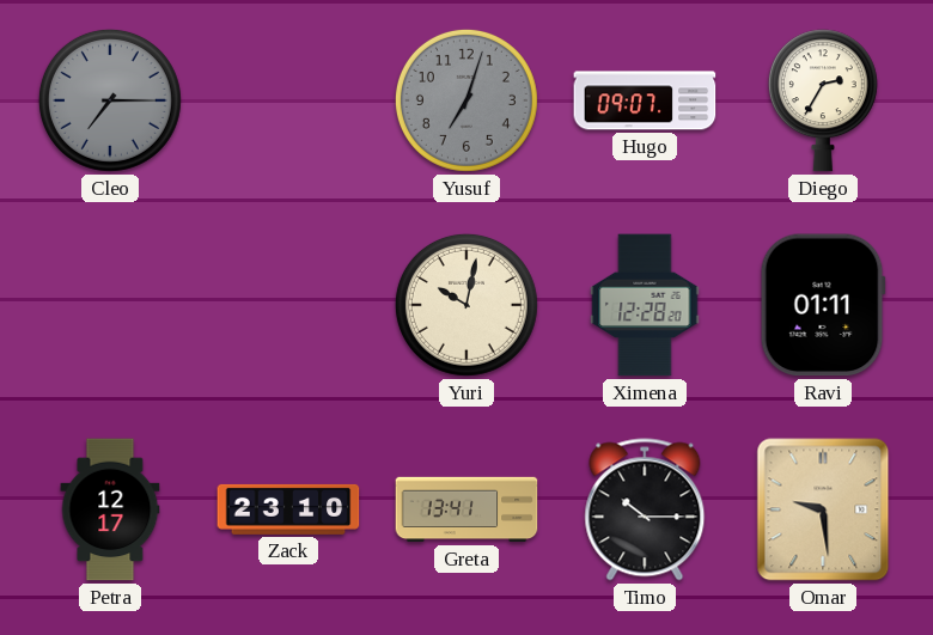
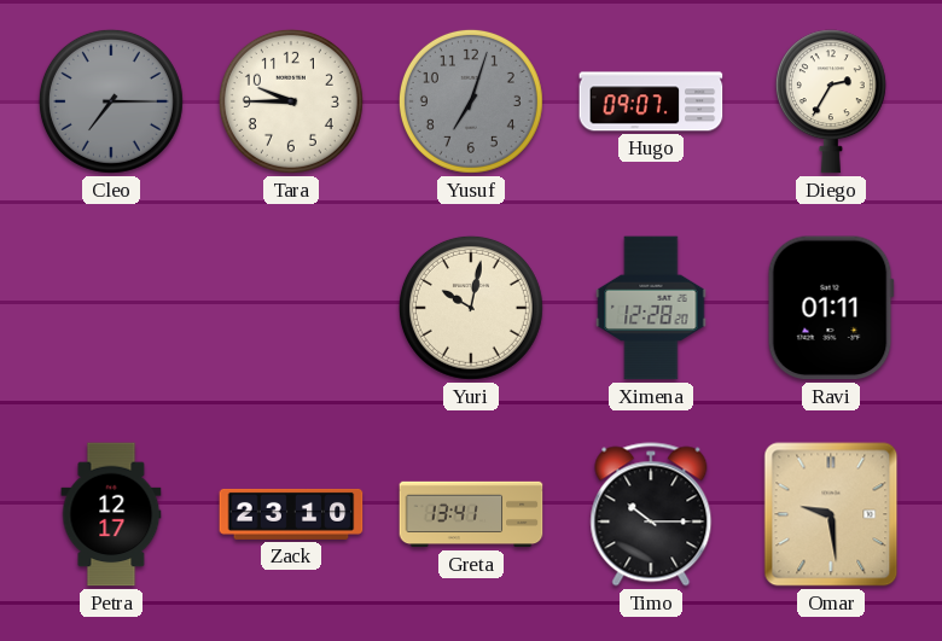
Tara: none -> 9:45 (291, 101)
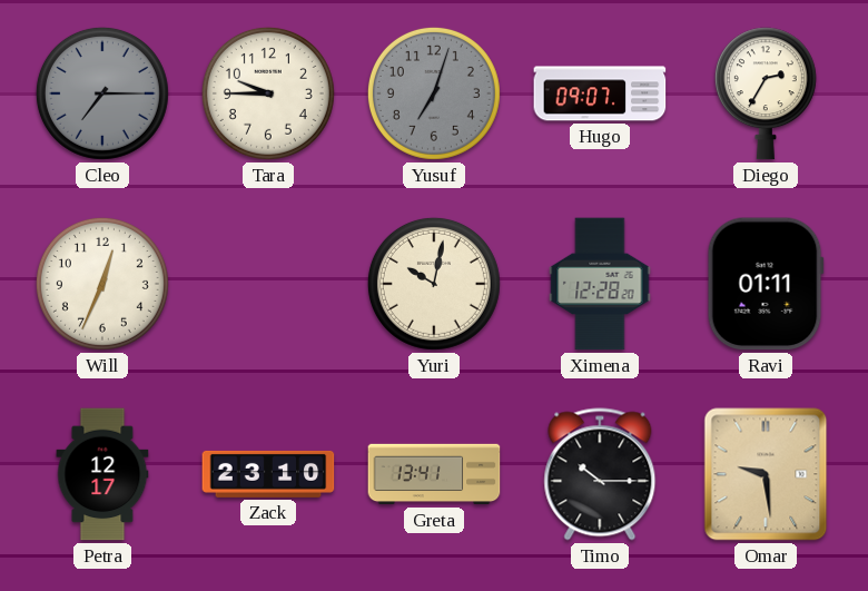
Will: none -> 12:34 (102, 284)
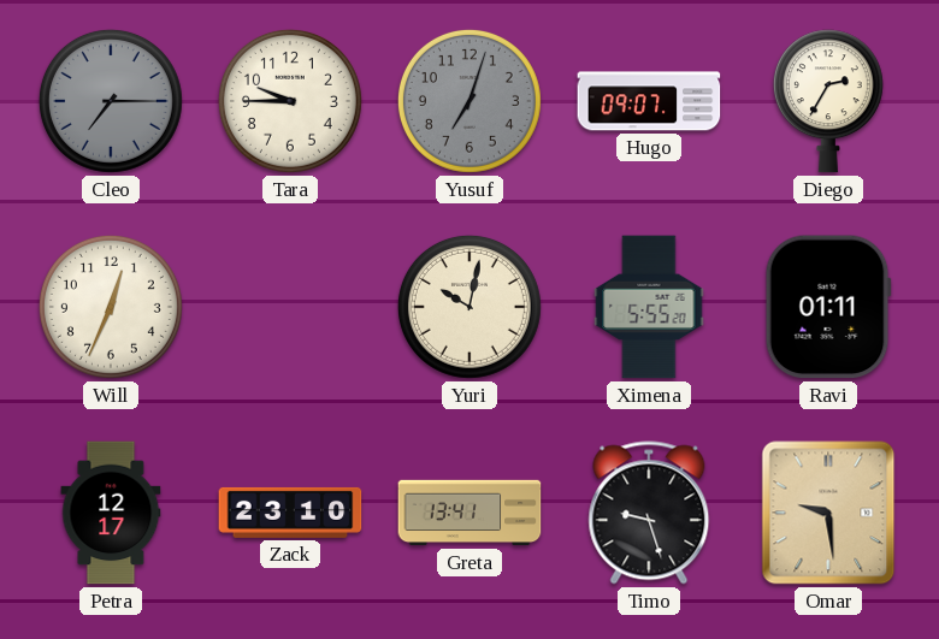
Ximena: 12:28 -> 5:55 (649, 307)
Timo: 10:15 -> 9:27 (649, 513)
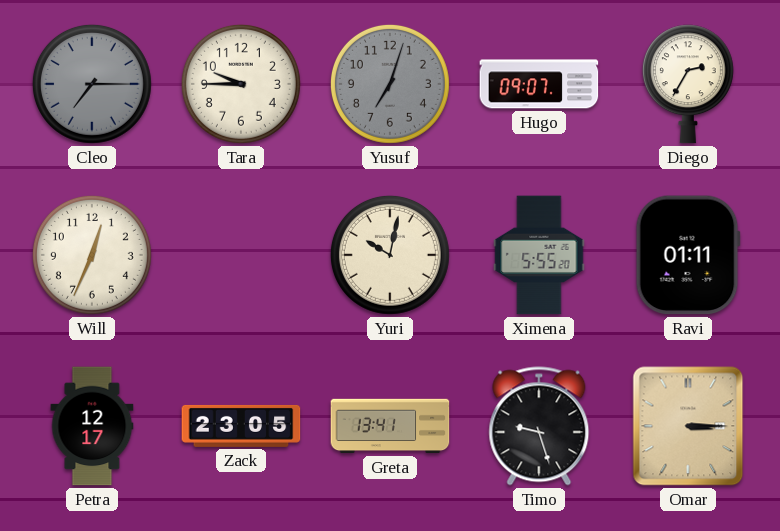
Zack: 23:10 -> 23:05 (241, 426)
Omar: 9:29 -> 3:15 (688, 426)
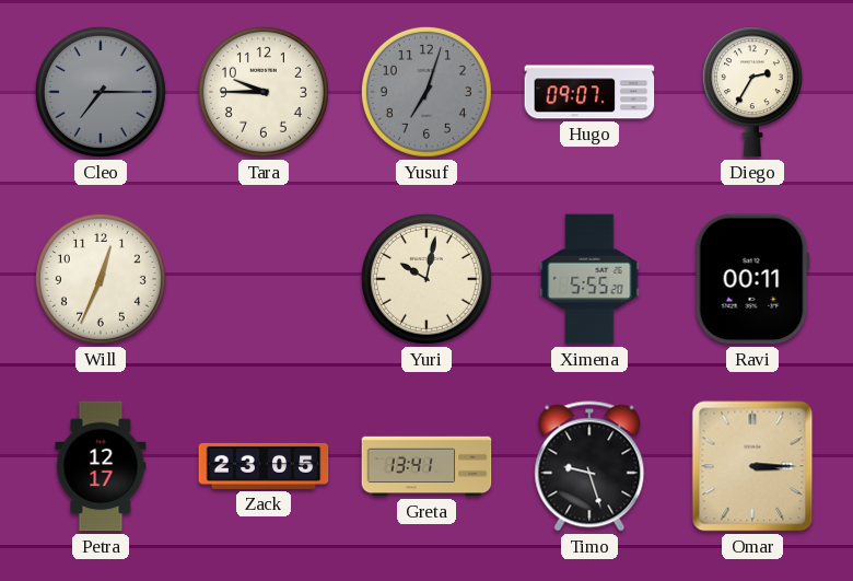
Ravi: 01:11 -> 00:11 (752, 279)
